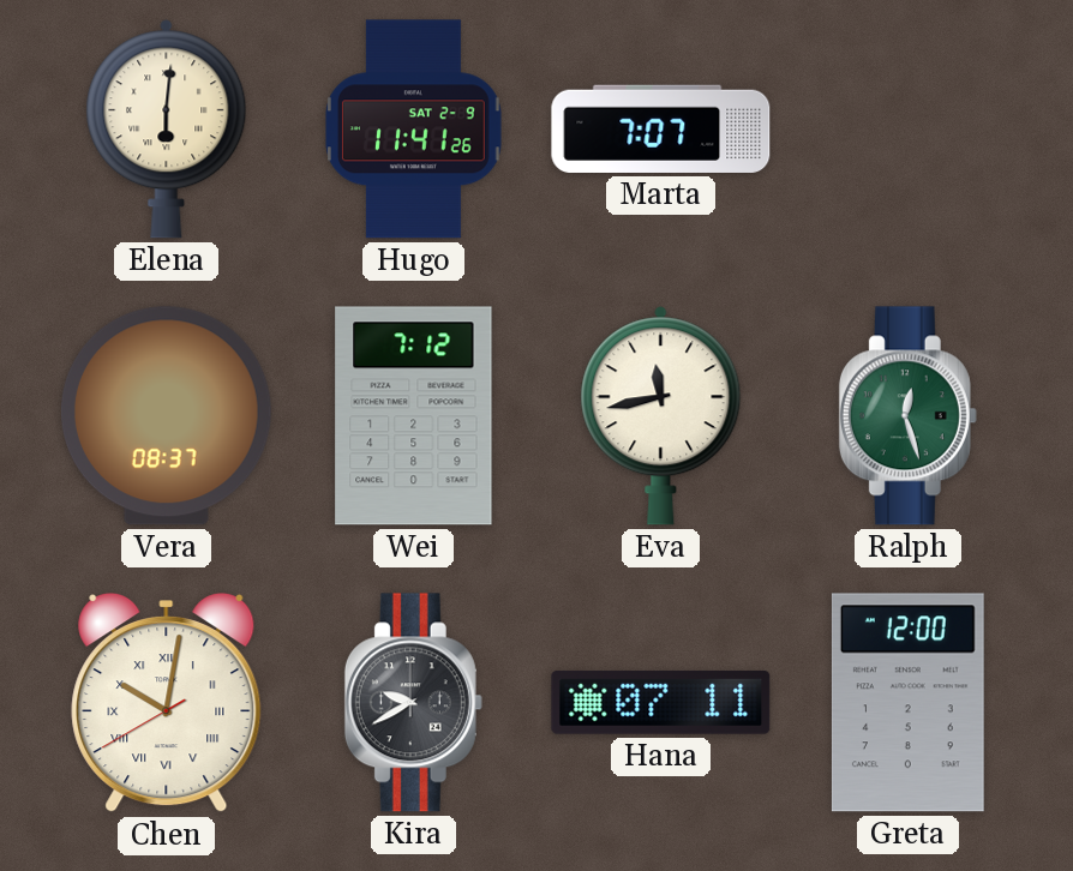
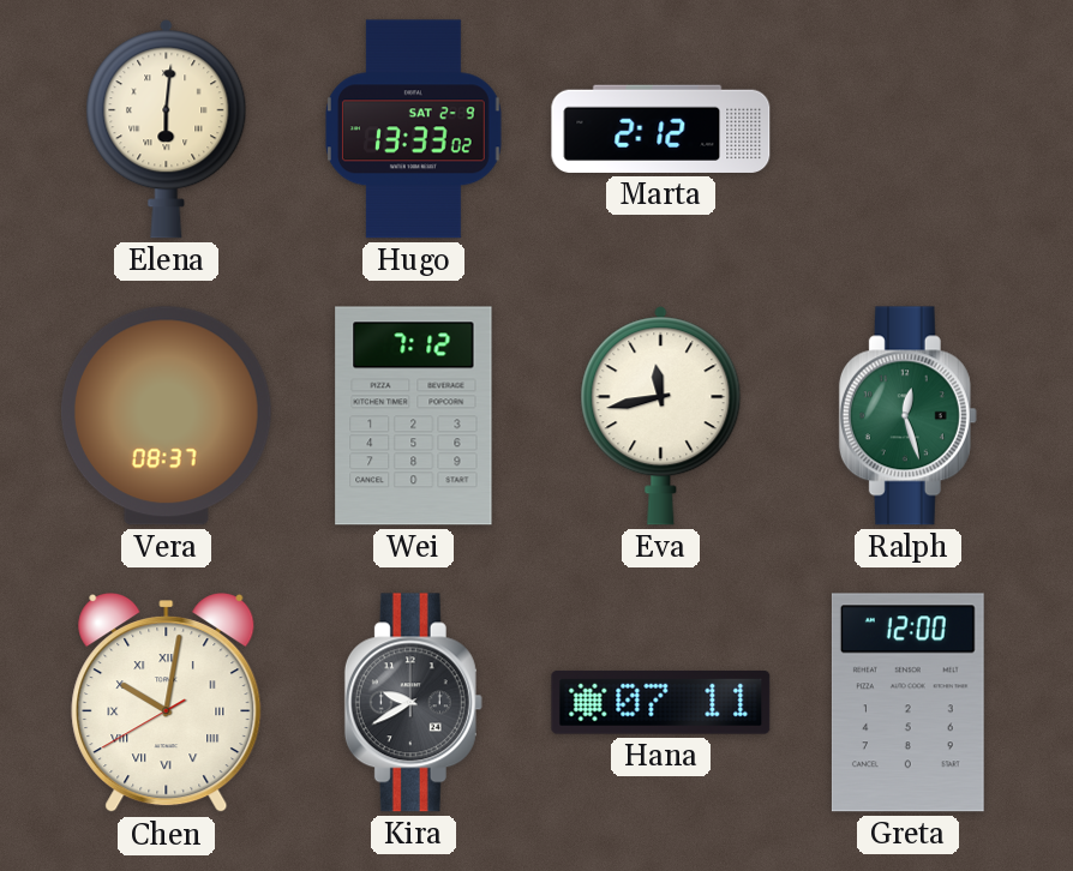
Hugo: 11:41 -> 13:33 (413, 130)
Marta: 7:07 -> 2:12 (661, 128)
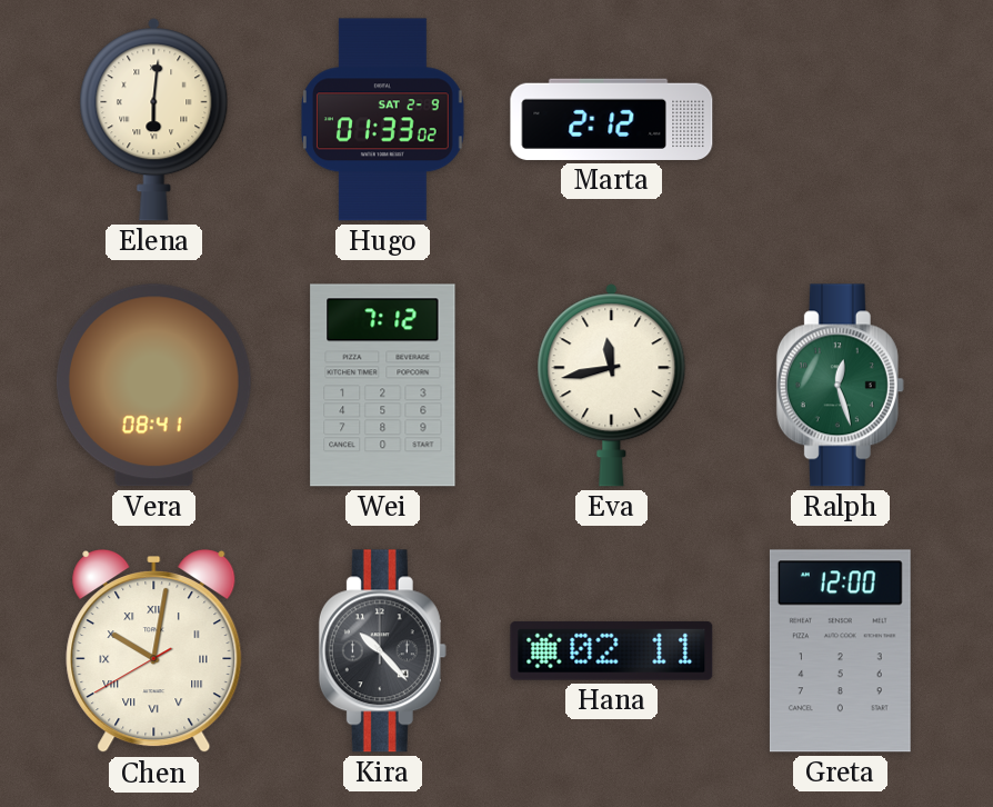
Hugo: 13:33 -> 01:33 (382, 120)
Vera: 08:37 -> 08:41 (153, 386)
Kira: 9:40 -> 10:23 (382, 651)
Hana: 07:11 -> 02:11 (612, 650)
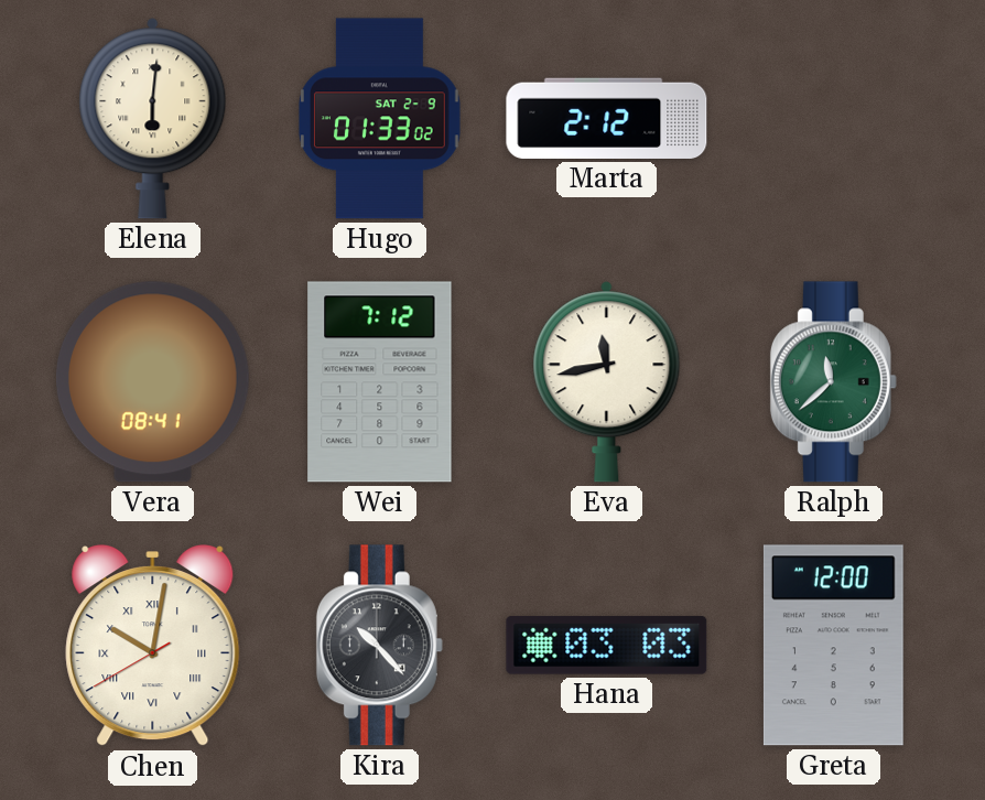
Ralph: 12:27 -> 11:38 (833, 382)
Hana: 02:11 -> 03:03 (607, 645)
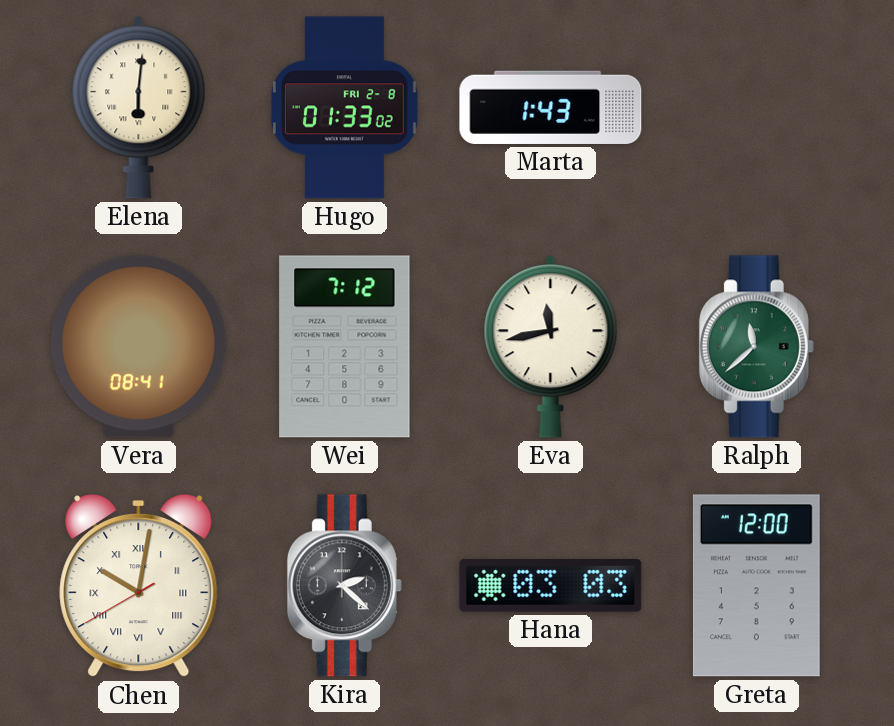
Hugo date: SAT 2-9 -> FRI 2-8 (344, 108)
Marta: 2:12 -> 1:43 (551, 107)
Kira: 10:23 -> 2:22 (344, 586)
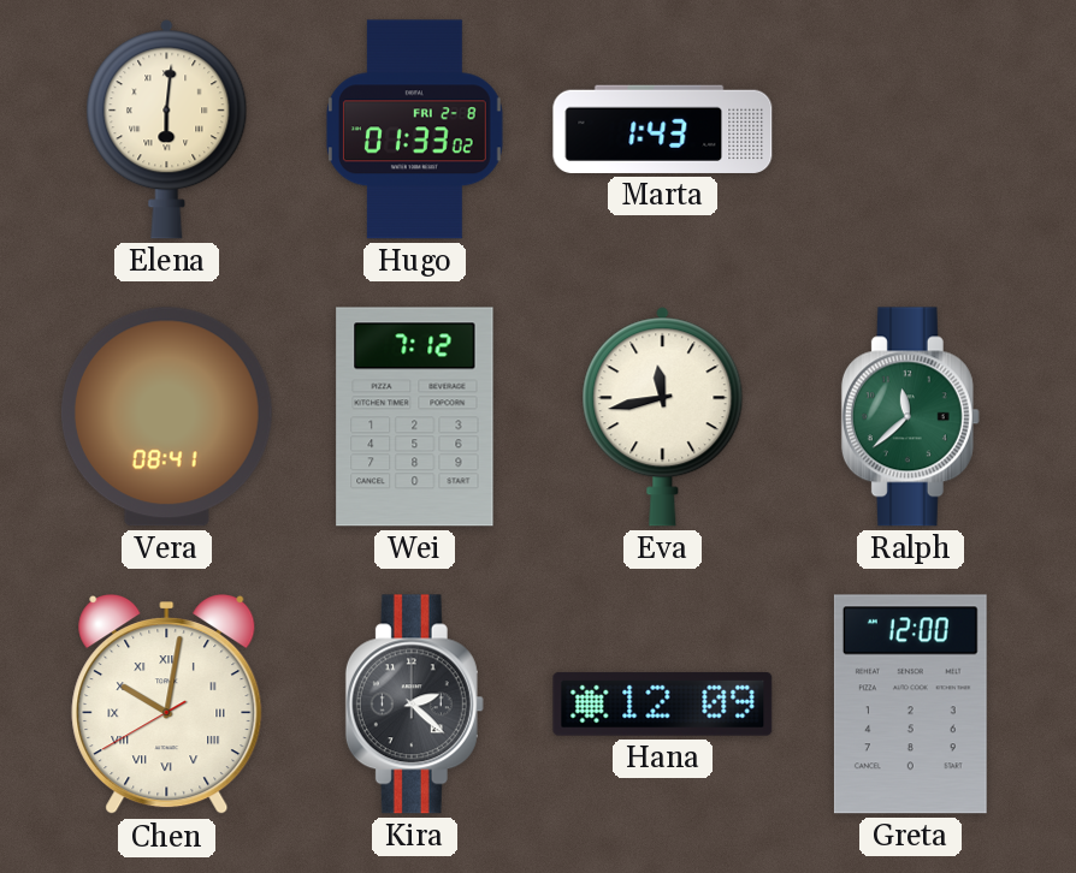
Hana: 03:03 -> 12:09 (663, 703)
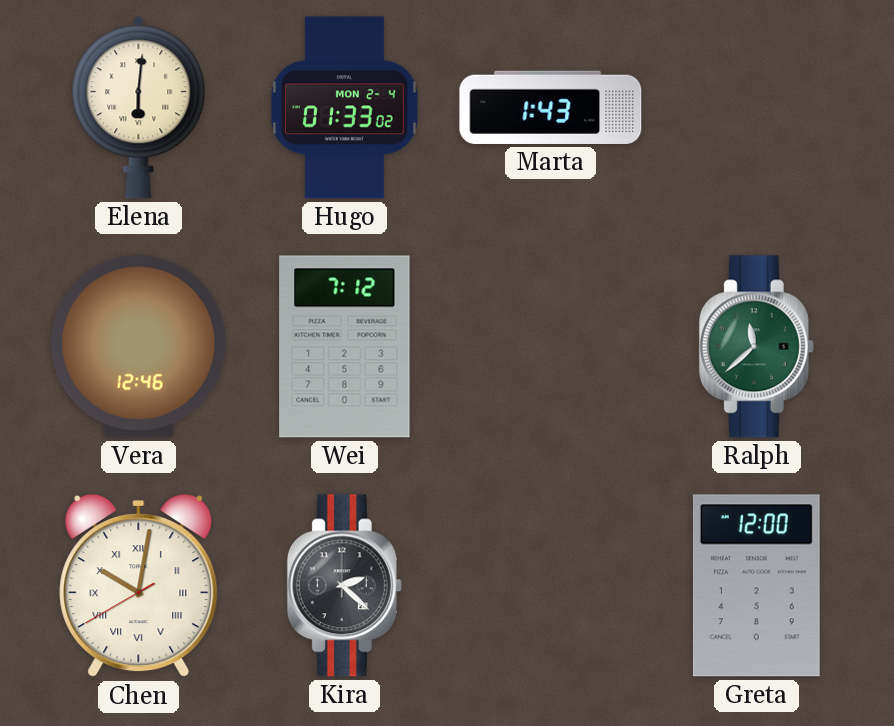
Hugo date: FRI 2-8 -> MON 2-4 (344, 108)
Vera: 08:41 -> 12:46 (138, 347)
Eva: 11:43 -> none (663, 417)
Hana: 12:09 -> none (663, 703)
